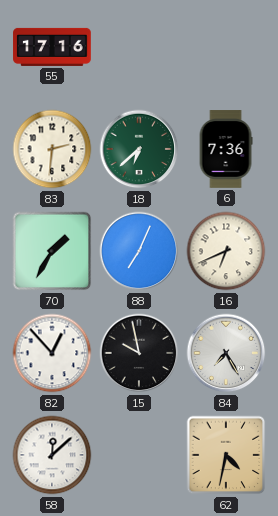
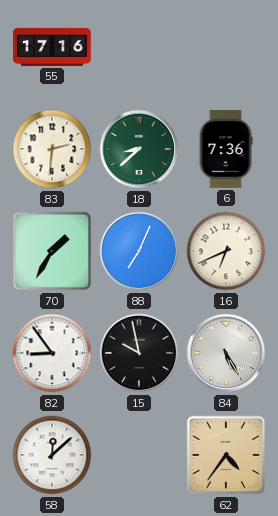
18: 6:38 -> 8:38 (139, 149)
82: 12:53 -> 8:54 (52, 353)
84: 7:25 -> 5:25 (226, 353)
62: 4:32 -> 4:36 (226, 455)
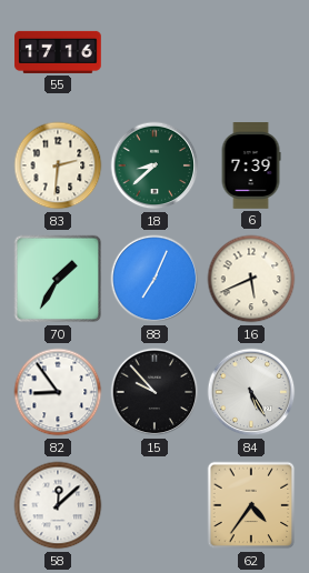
6: 7:36 -> 7:39 (251, 165)
16: 6:41 -> 5:41 (251, 279)
15: 9:58 -> 9:53 (154, 392)
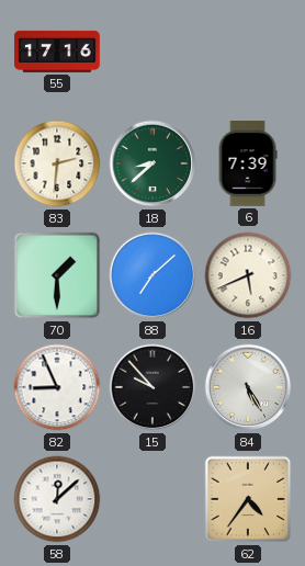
70: 1:35 -> 1:30 (57, 275)
88: 7:04 -> 7:08 (152, 275)
82: 8:54 -> 8:56 (57, 387)
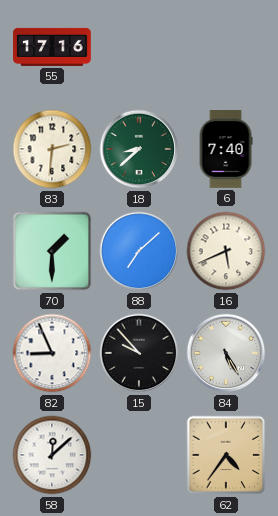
6: 7:39 -> 7:40 (226, 149)
